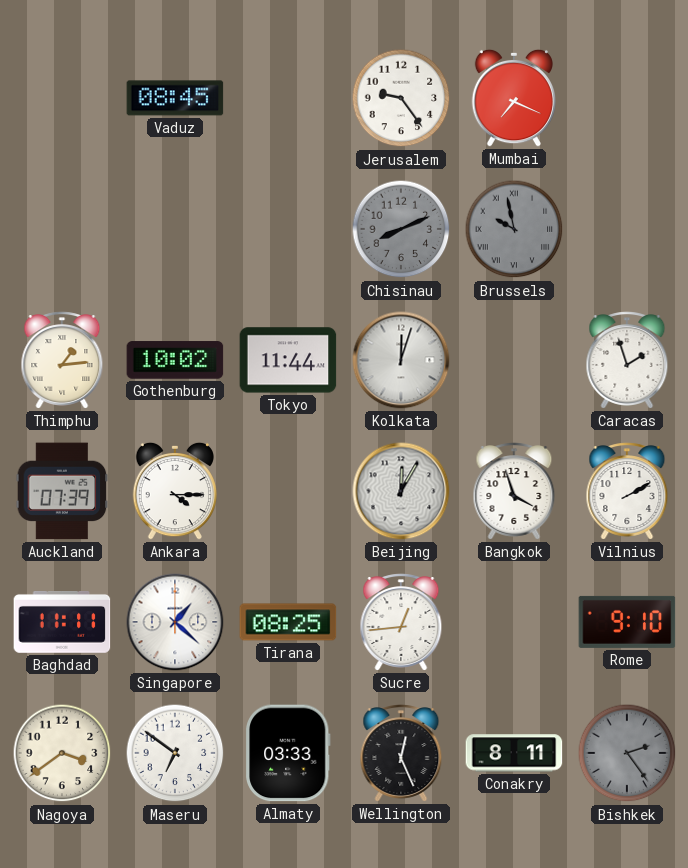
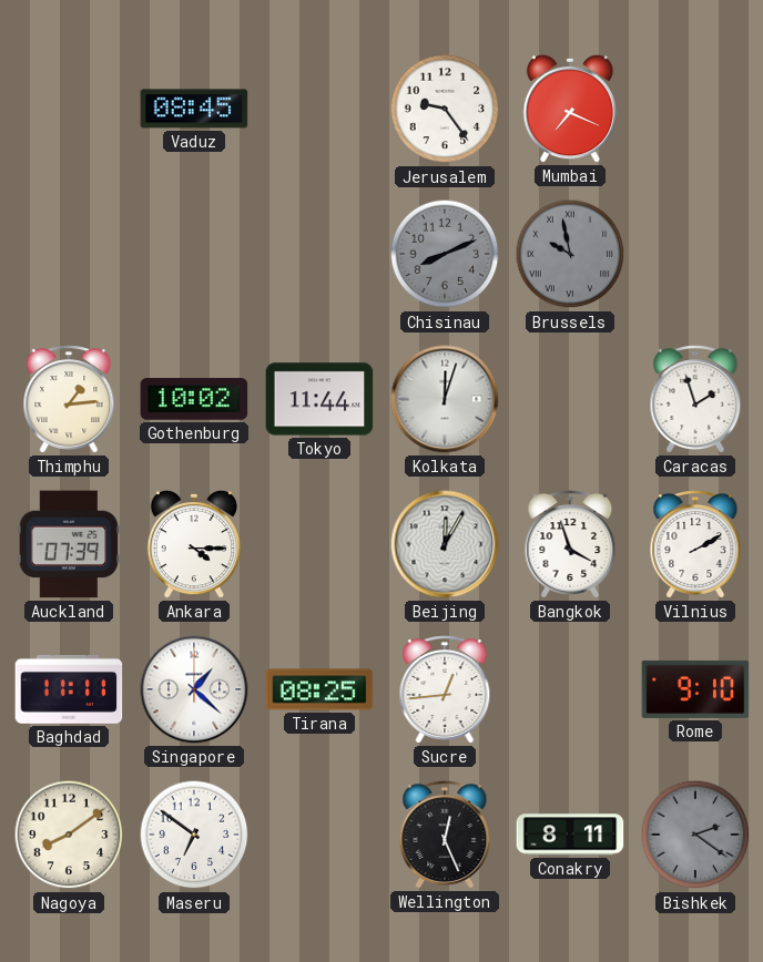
Nagoya: 3:39 -> 8:09 (69, 835)
Almaty: 03:33 -> none (289, 753)
Bishkek: 2:24 -> 2:21 (695, 835)
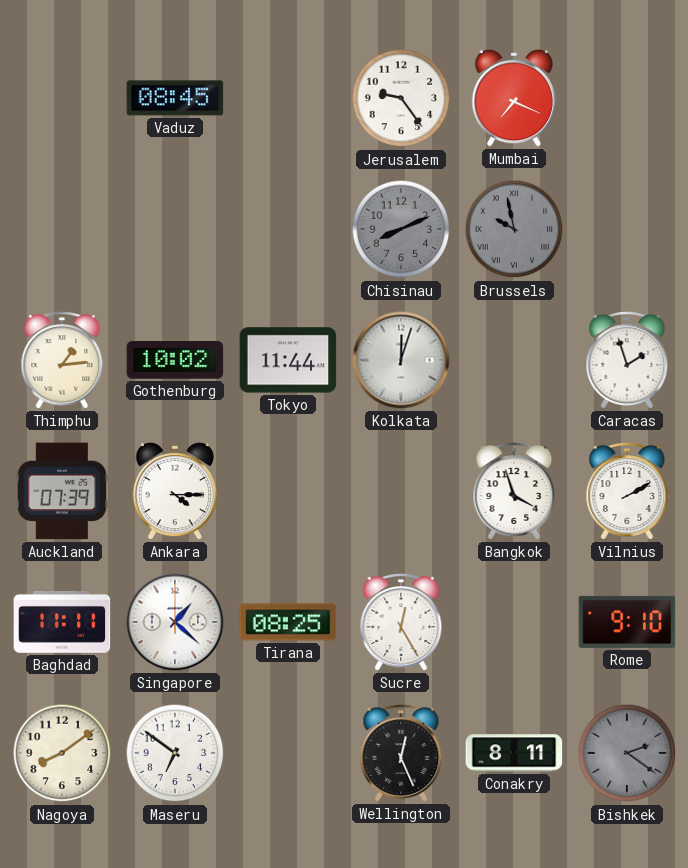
Beijing: 12:05 -> none (445, 544)
Sucre: 12:44 -> 12:25 (401, 622)
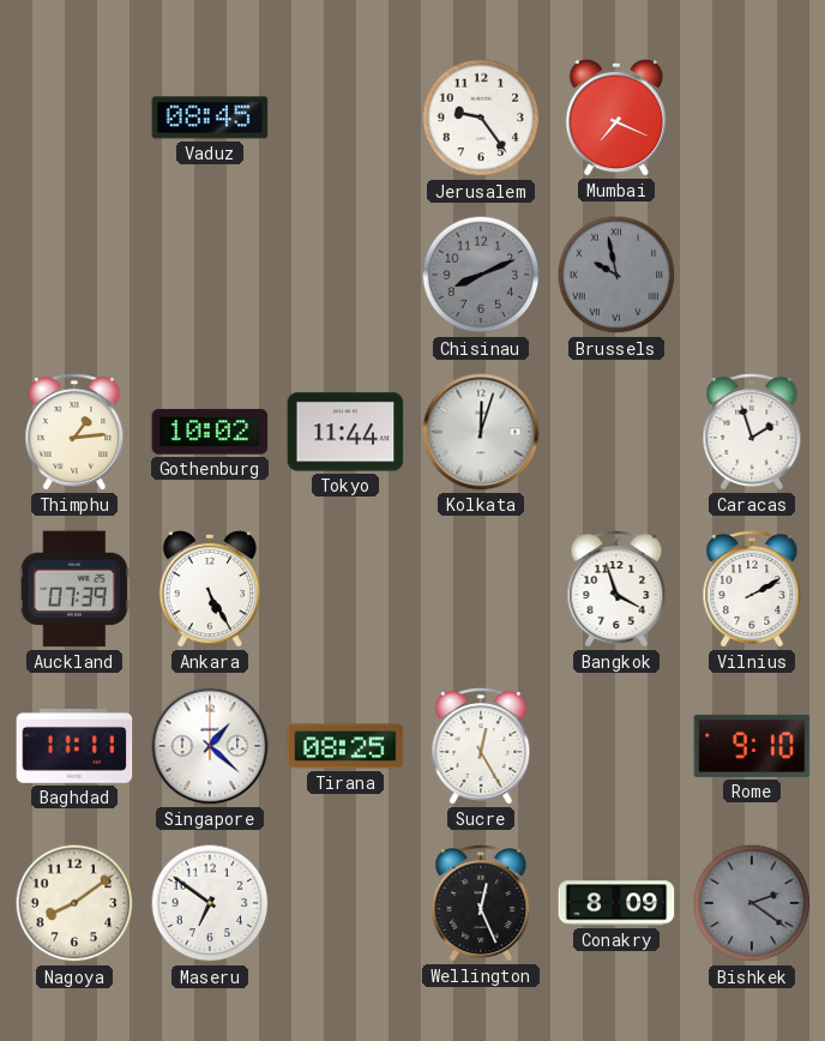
Ankara: 4:15 -> 5:25 (209, 589)
Conakry: 8:11 -> 8:09 (616, 903)
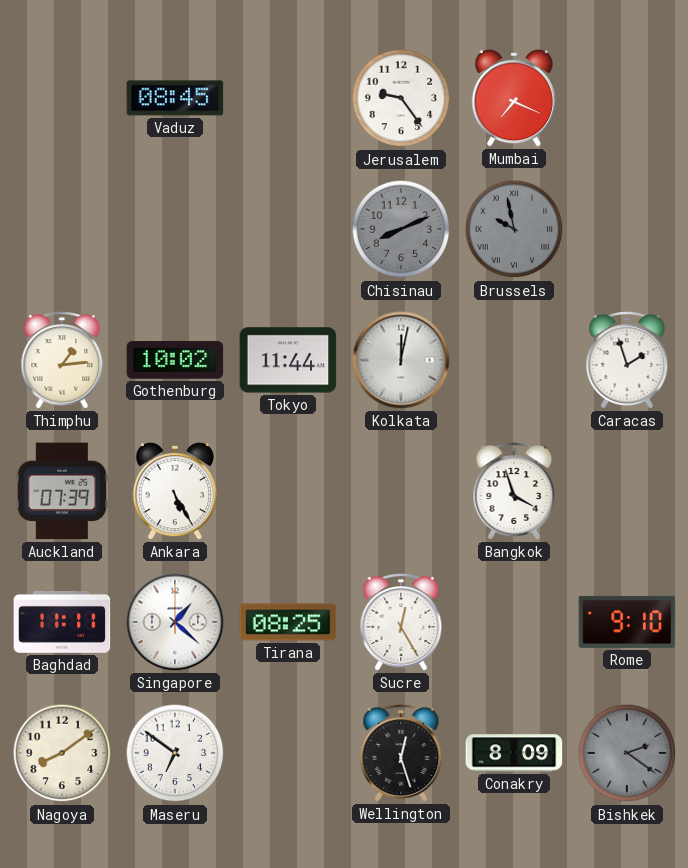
Kolkata: 12:03 -> 12:02 (401, 360)
Vilnius: 2:10 -> none (752, 589)
Wellington: 12:26 -> 12:27 (401, 753)
